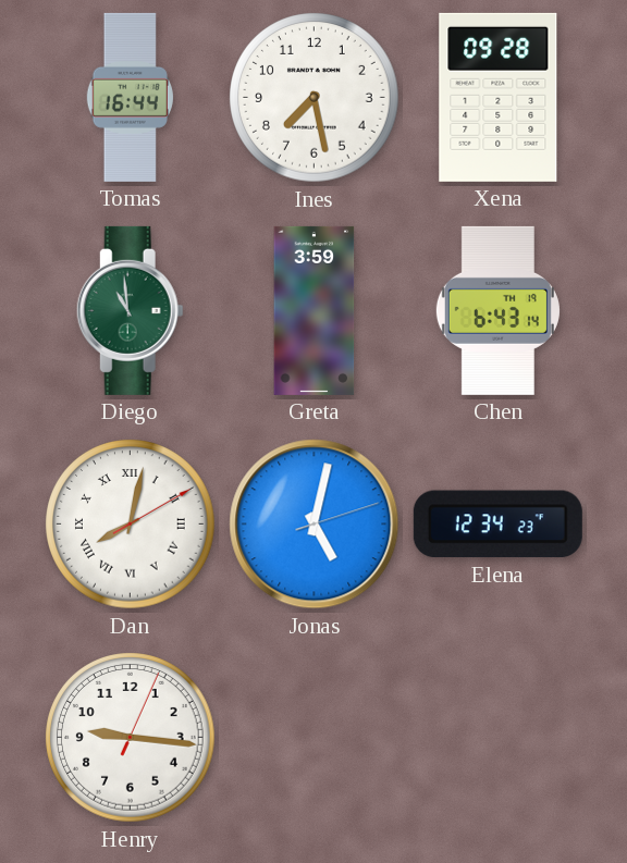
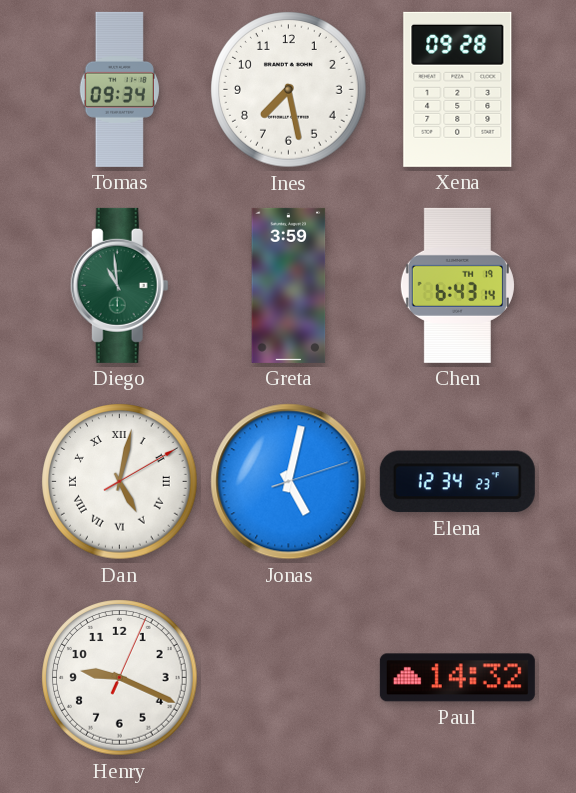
Tomas: 16:44 -> 09:34 (119, 89)
Dan: 8:02 -> 5:02 (120, 482)
Henry: 9:16 -> 9:19 (120, 678)
Paul: none -> 14:32 (457, 678)
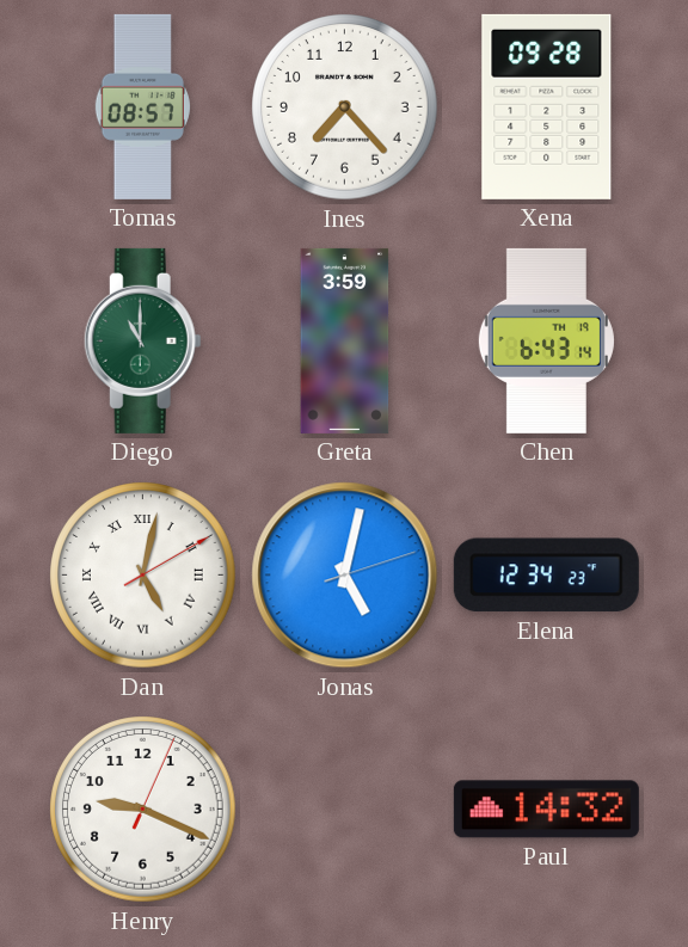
Tomas: 09:34 -> 08:57 (142, 106)
Ines: 7:28 -> 7:23 (345, 107)
Diego: 10:59 -> 11:00 (142, 340)
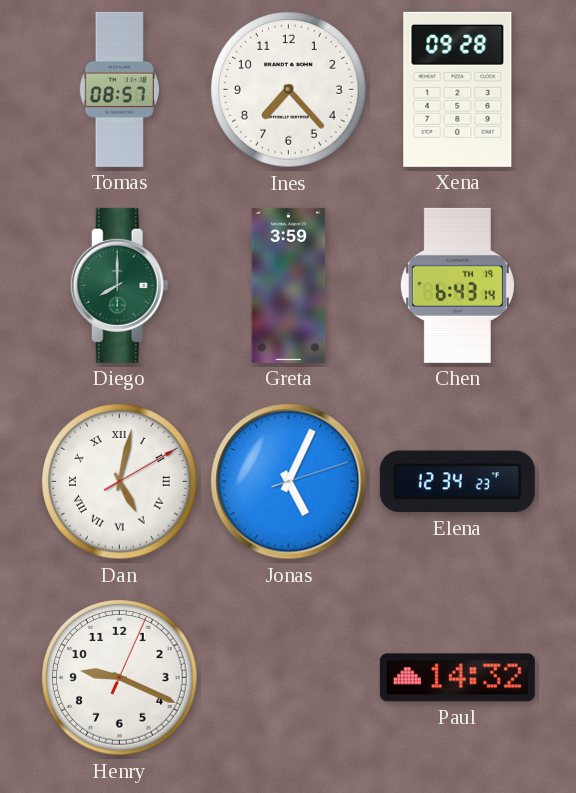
Diego: 11:00 -> 8:00 (119, 285)
Jonas: 5:02 -> 5:04 (289, 482)
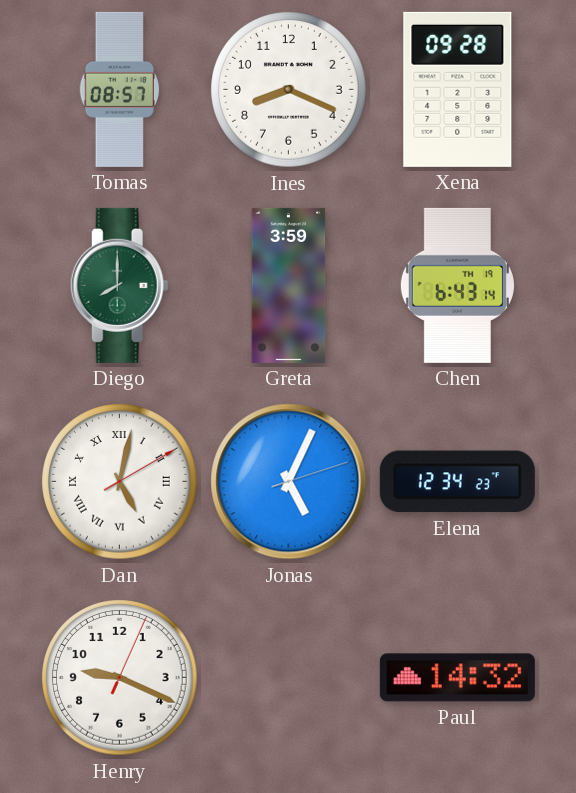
Ines: 7:23 -> 8:19 (289, 90)
